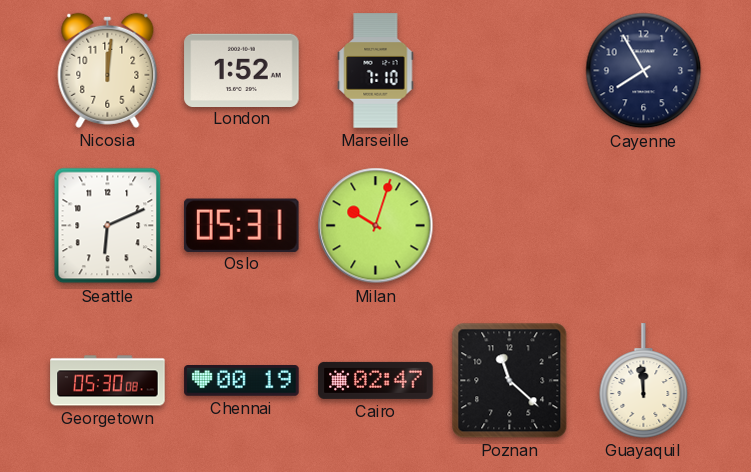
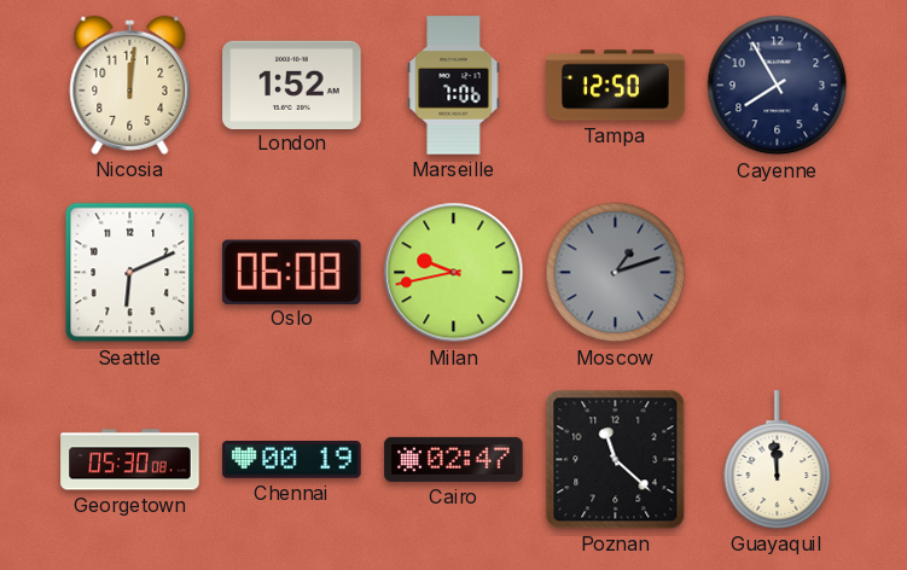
Marseille: 7:10 -> 7:06 (454, 86)
Tampa: none -> 12:50 (616, 86)
Oslo: 05:31 -> 06:08 (291, 272)
Milan: 10:03 -> 9:43 (454, 273)
Moscow: none -> 1:12 (616, 273)
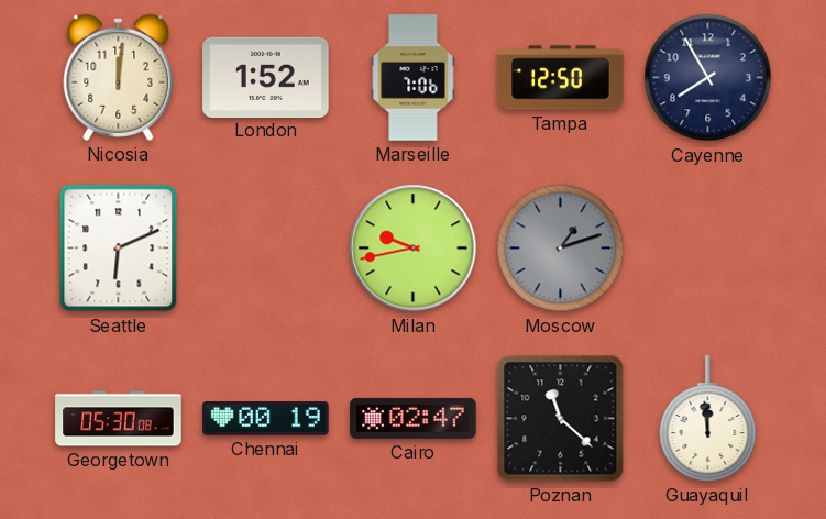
Oslo: 06:08 -> none (291, 272)
